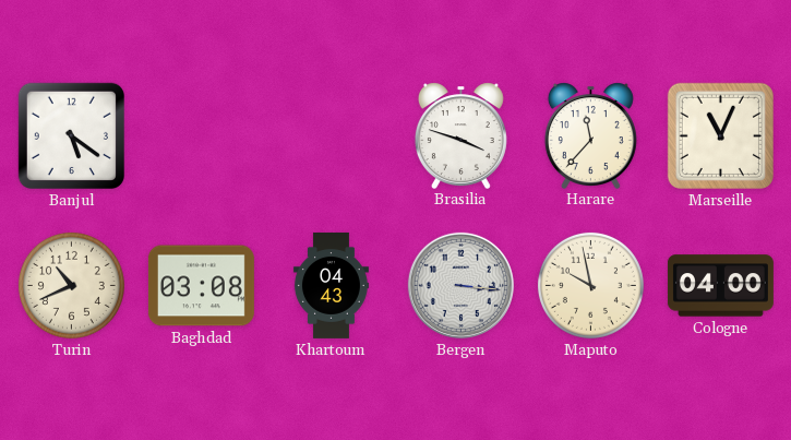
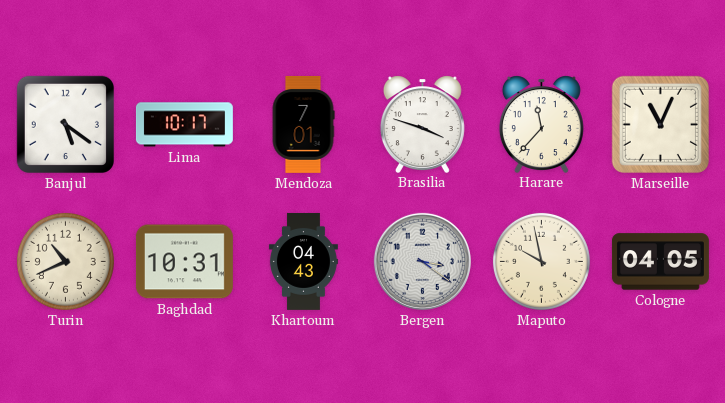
Lima: none -> 10:17 (184, 125)
Mendoza: none -> 7:01 (303, 124)
Baghdad: 03:08 -> 10:31 (184, 262)
Bergen: 3:16 -> 3:21 (422, 261)
Cologne: 04:00 -> 04:05 (660, 262)
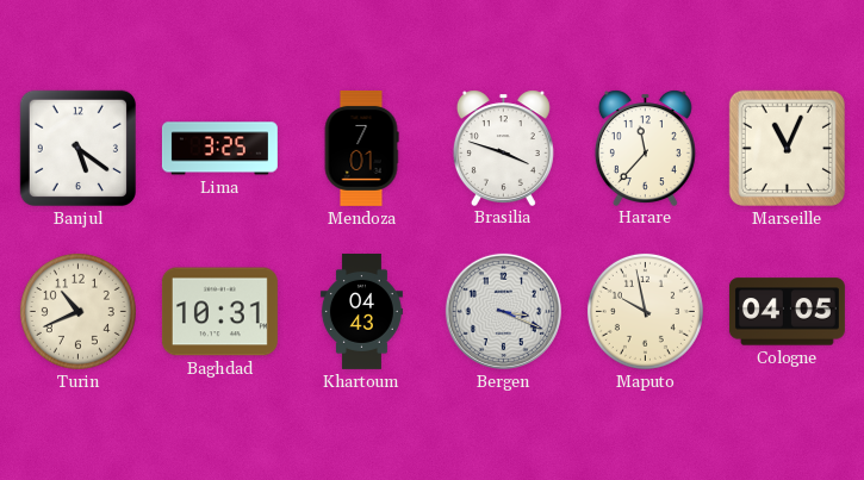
Lima: 10:17 -> 3:25 (219, 149)
Bergen: 3:21 -> 3:19 (503, 311)
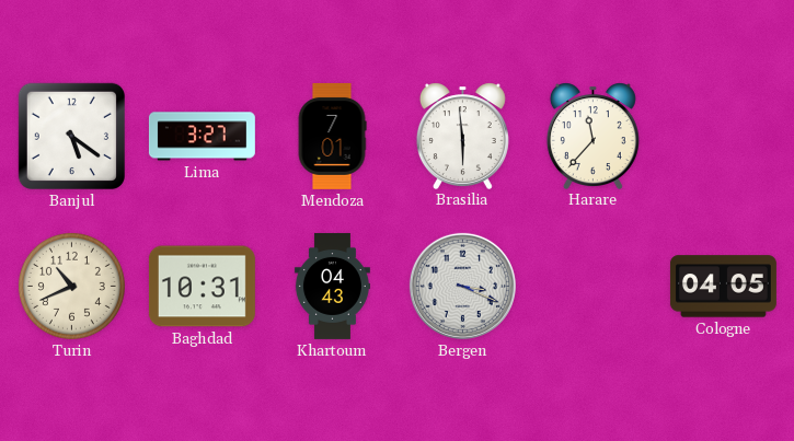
Lima: 3:25 -> 3:27 (202, 137)
Brasilia: 3:48 -> 5:59 (462, 136)
Marseille: 11:04 -> none (787, 148)
Maputo: 9:58 -> none (645, 311)
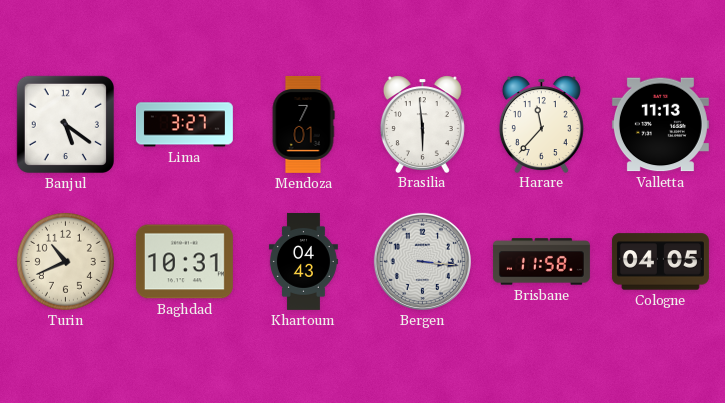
Valletta: none -> 11:13 (660, 125)
Bergen: 3:19 -> 3:16 (422, 261)
Brisbane: none -> 11:58 (541, 262)
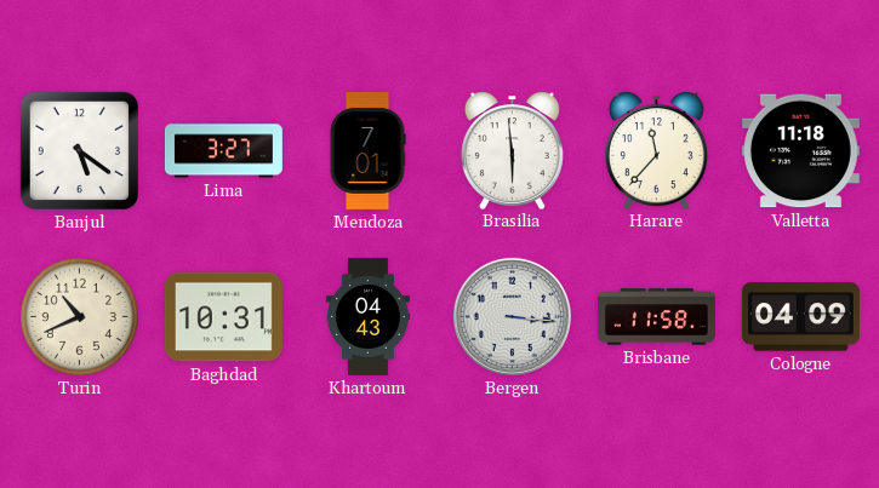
Valletta: 11:13 -> 11:18 (800, 151)
Cologne: 04:05 -> 04:09 (800, 317)
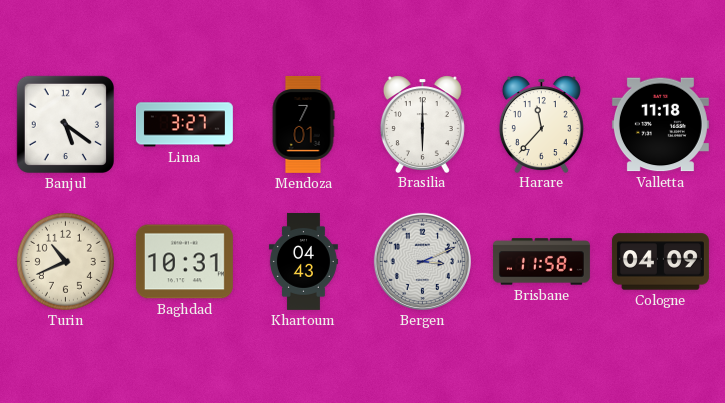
Brasilia: 5:59 -> 6:00 (422, 124)
Bergen: 3:16 -> 3:11 (422, 261)
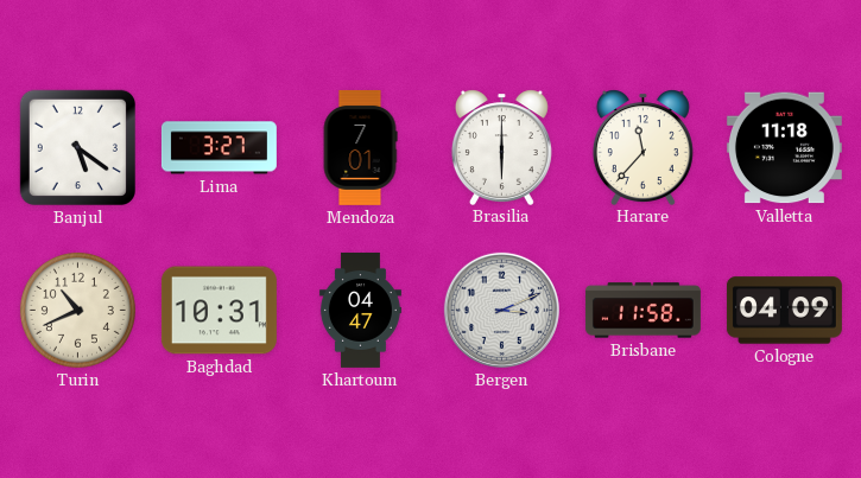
Khartoum: 04:43 -> 04:47 (360, 310)
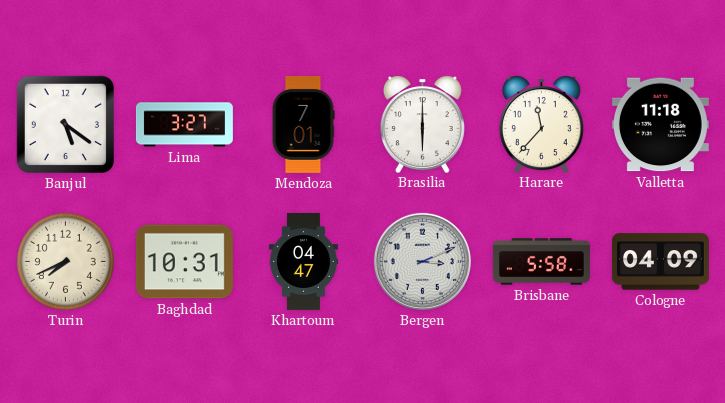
Turin: 10:41 -> 7:41 (65, 261)
Brisbane: 11:58 -> 5:58 (541, 262)
